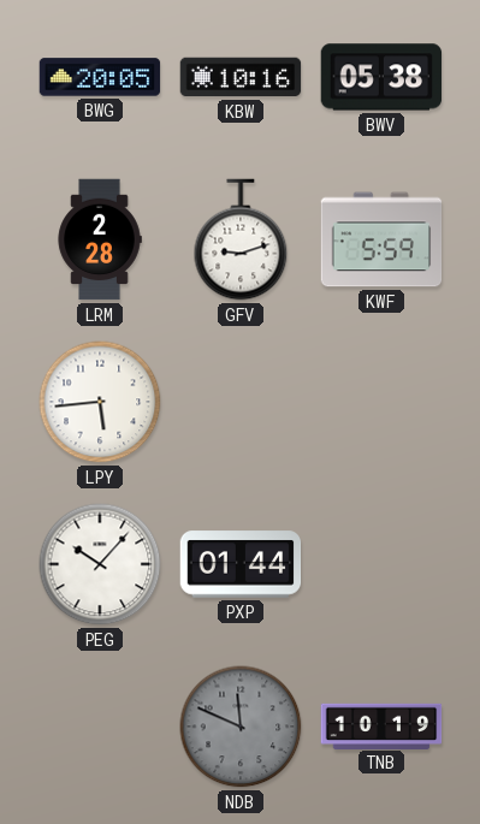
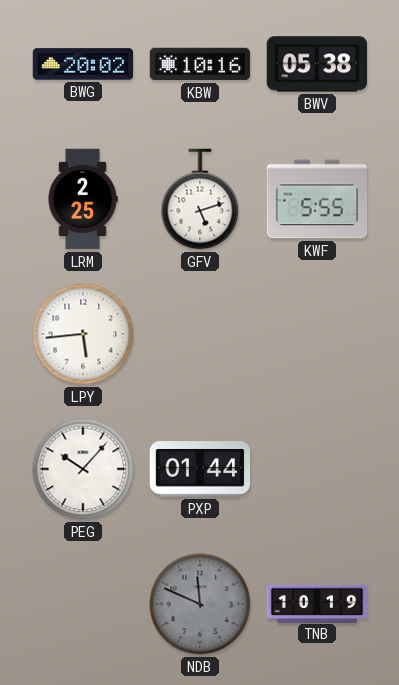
BWG: 20:05 -> 20:02 (83, 64)
LRM: 2:28 -> 2:25 (83, 199)
GFV: 9:12 -> 5:12 (200, 199)
KWF: 5:59 -> 5:55 (317, 199)
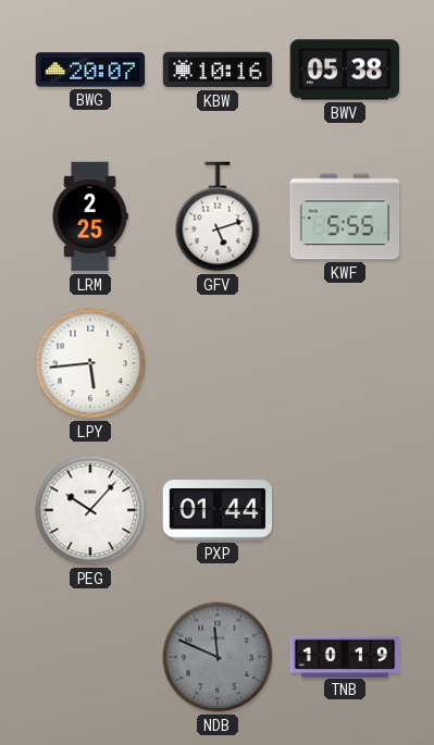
BWG: 20:02 -> 20:07 (90, 70)
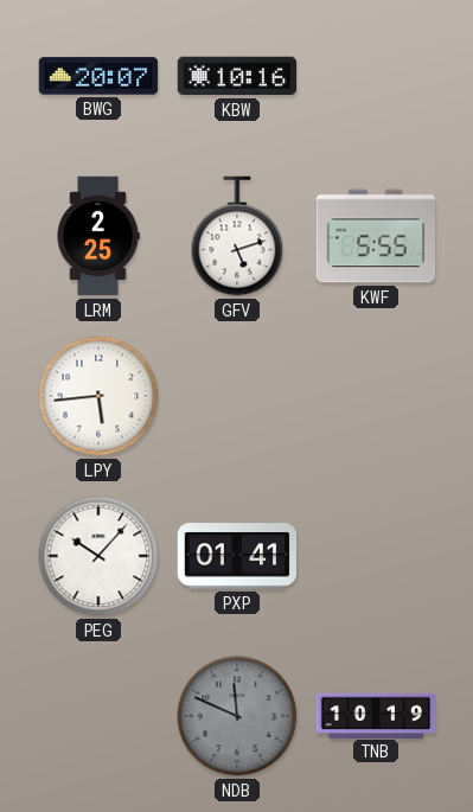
BWV: 05:38 -> none (345, 70)
PXP: 01:44 -> 01:41 (237, 556)
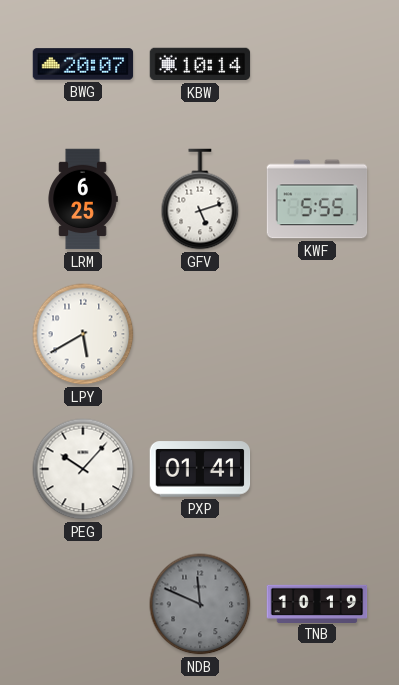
KBW: 10:16 -> 10:14 (200, 64)
LRM: 2:25 -> 6:25 (83, 199)
LPY: 5:44 -> 5:40 (83, 334)
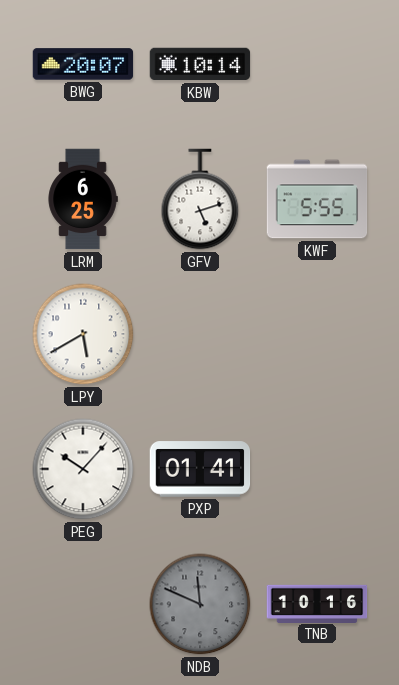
TNB: 10:19 -> 10:16 (317, 603)
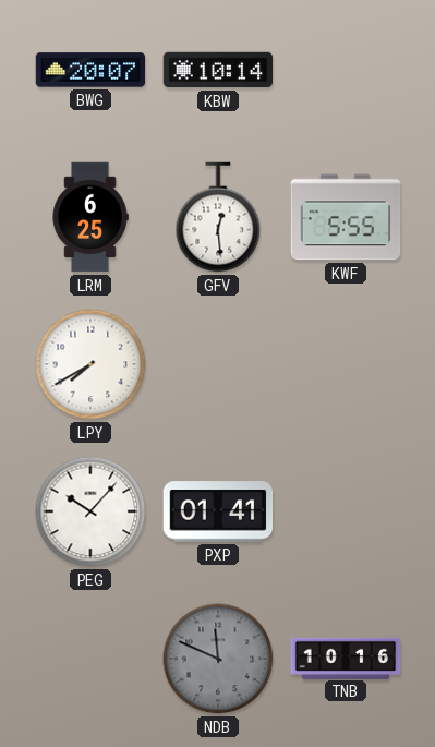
GFV: 5:12 -> 12:29 (218, 217)
LPY: 5:40 -> 7:40 (90, 364)
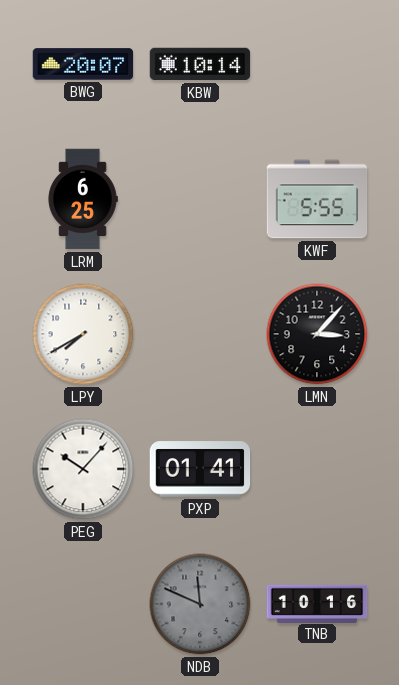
GFV: 12:29 -> none (218, 217)
LMN: none -> 3:07 (317, 334)
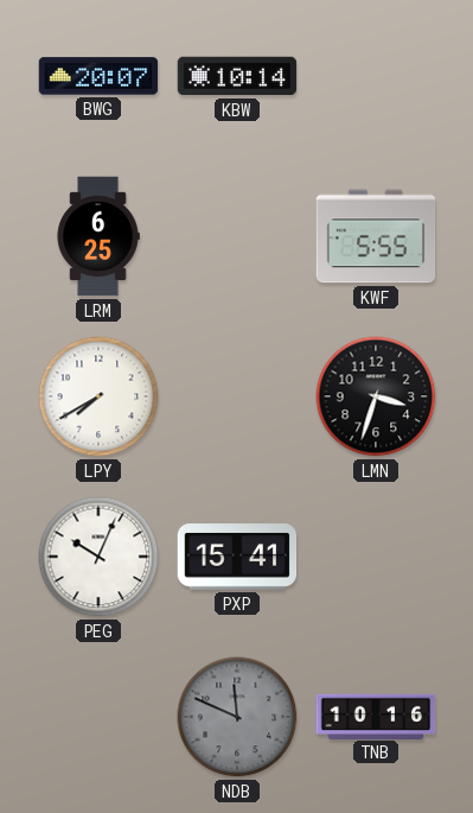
LMN: 3:07 -> 3:33 (376, 396)
PEG: 10:07 -> 10:04 (98, 557)
PXP: 01:41 -> 15:41 (237, 557)
